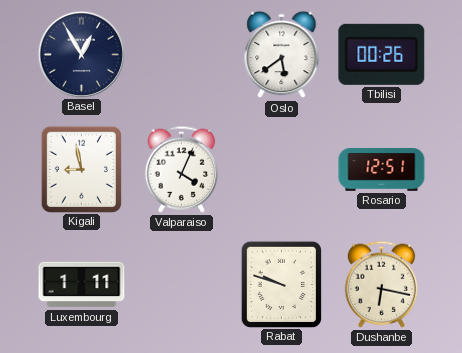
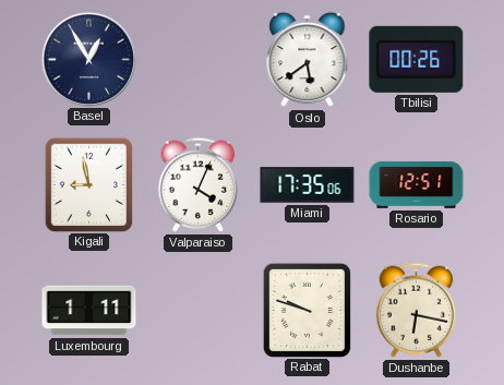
Miami: none -> 17:35 (308, 185)
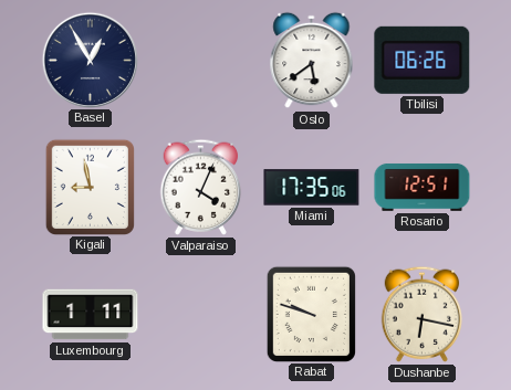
Tbilisi: 00:26 -> 06:26 (423, 60)
